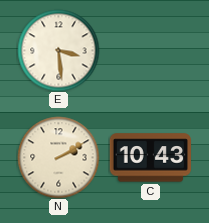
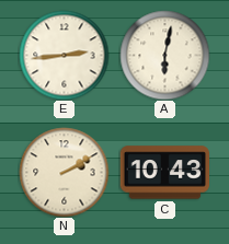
E: 3:29 -> 2:44 (64, 55)
A: none -> 6:02 (164, 55)
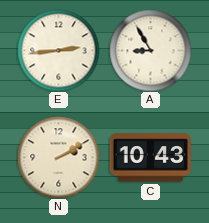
A: 6:02 -> 8:55 (150, 50)
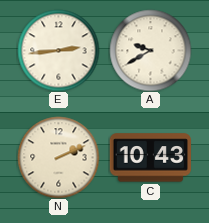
A: 8:55 -> 9:40 (150, 50)
N: 2:10 -> 2:11 (58, 157)
